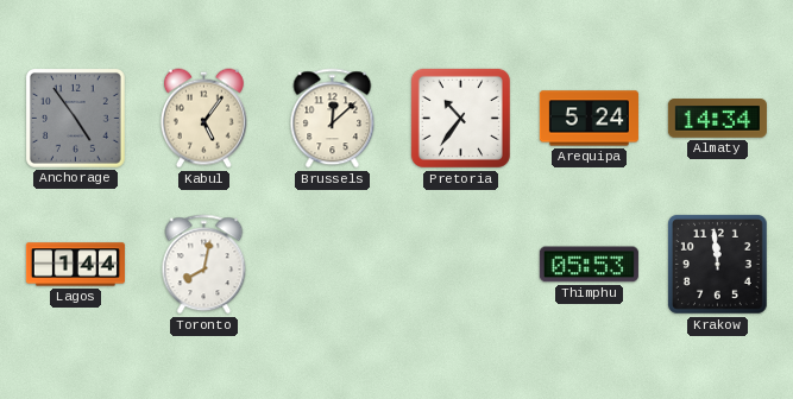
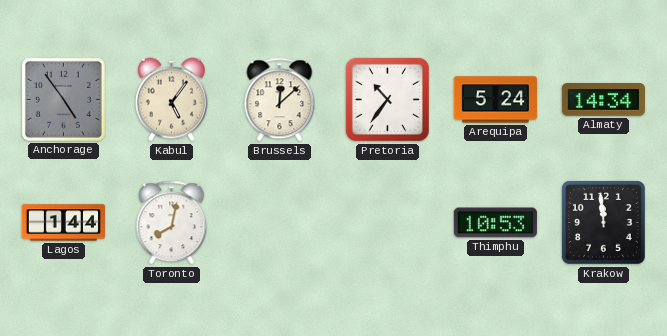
Thimphu: 05:53 -> 10:53 (495, 223)
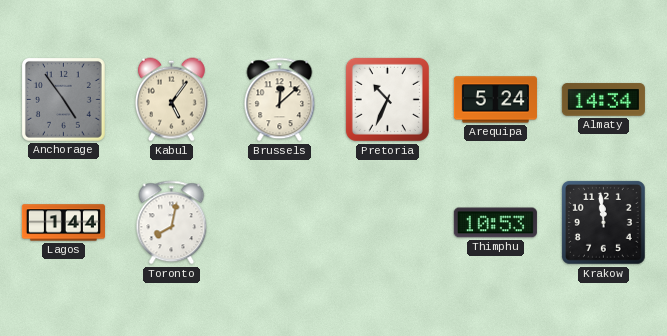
Pretoria: 10:36 -> 10:34 (387, 99)
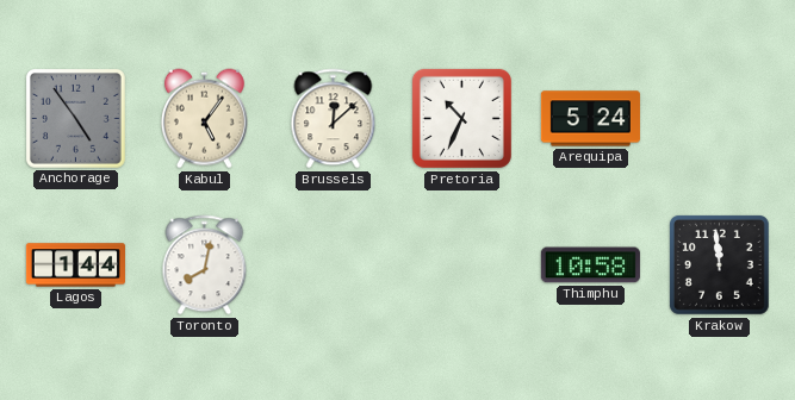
Almaty: 14:34 -> none (603, 100)
Thimphu: 10:53 -> 10:58 (590, 265)
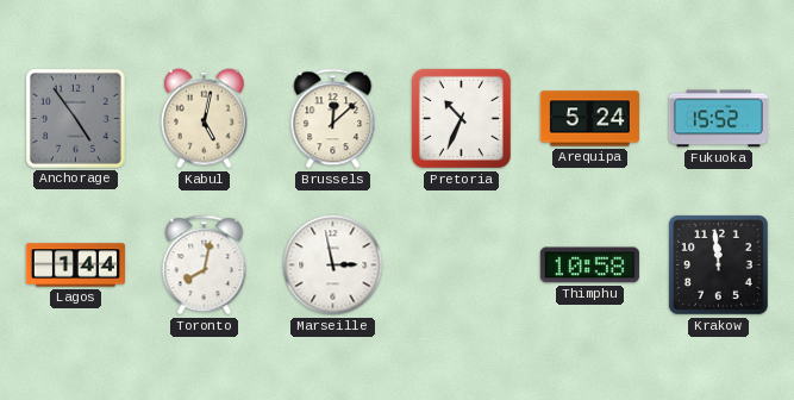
Kabul: 5:06 -> 5:02 (204, 119)
Fukuoka: none -> 15:52 (718, 119)
Marseille: none -> 2:58 (333, 265)
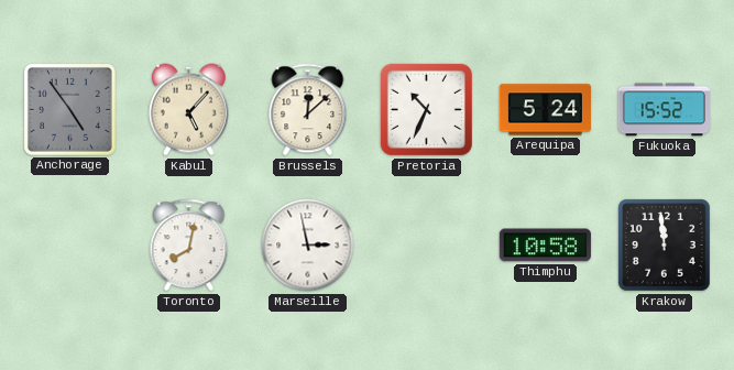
Kabul: 5:02 -> 5:07 (188, 110)
Lagos: 1:44 -> none (75, 265)
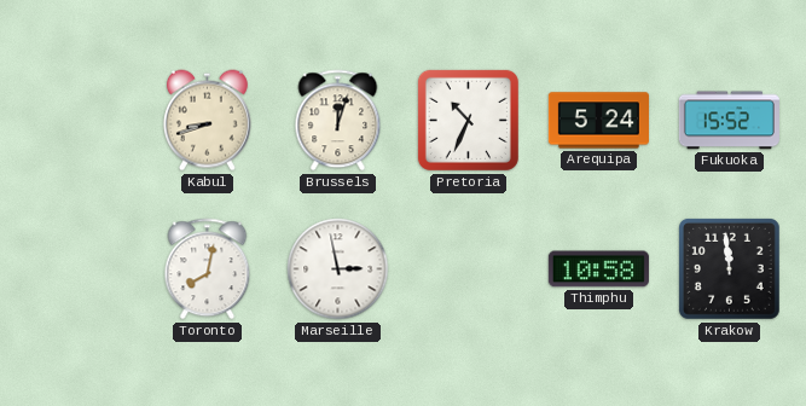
Anchorage: 4:54 -> none (69, 109)
Kabul: 5:07 -> 8:42 (207, 121)
Brussels: 12:08 -> 12:03 (338, 121)
